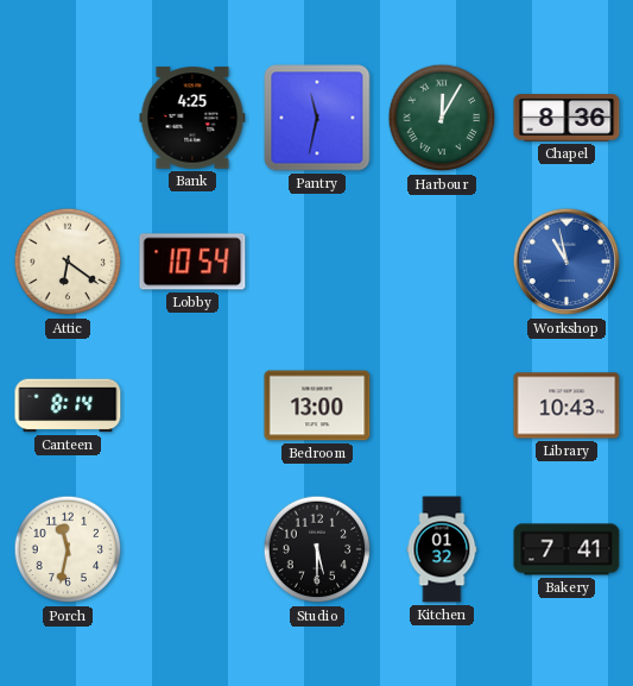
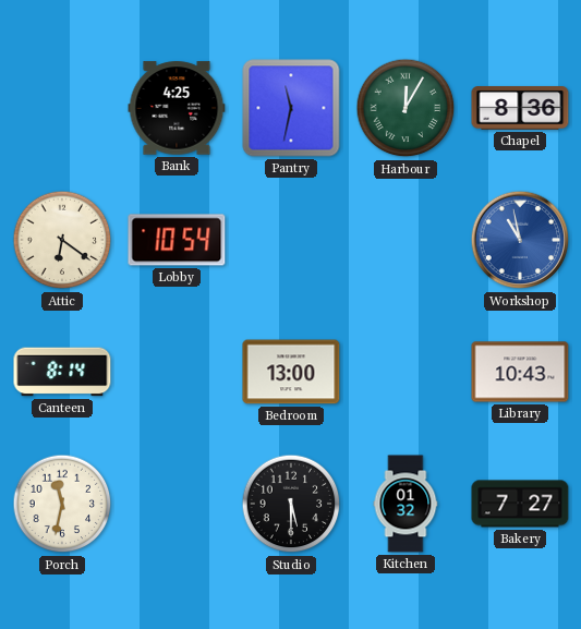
Bakery: 7:41 -> 7:27 (520, 504)
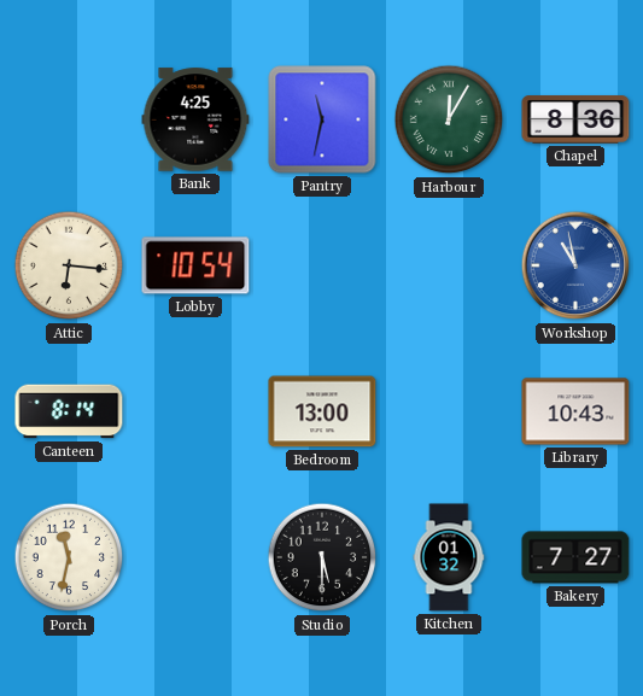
Attic: 6:21 -> 6:16 (69, 265)
